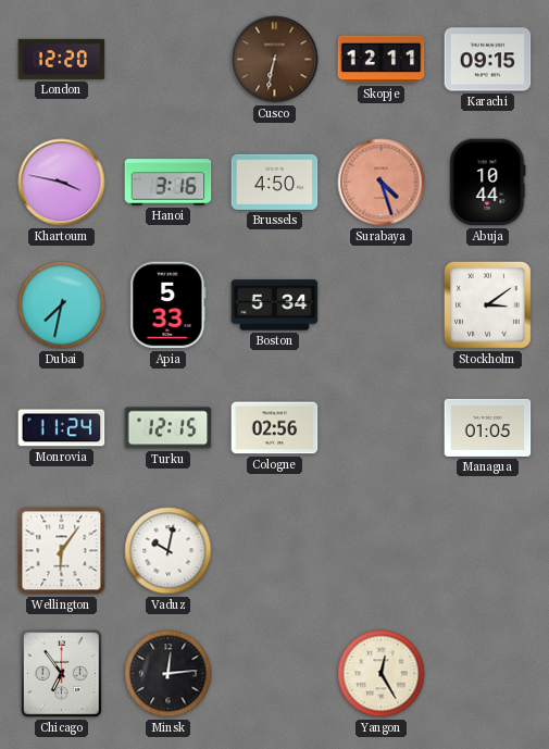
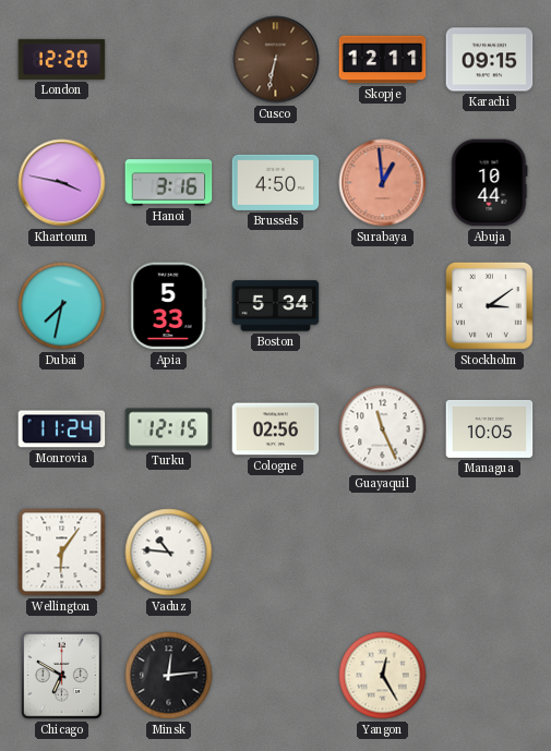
Surabaya: 4:27 -> 12:59 (383, 183)
Guayaquil: none -> 11:26 (383, 429)
Managua: 01:05 -> 10:05 (490, 428)
Vaduz: 10:02 -> 10:46 (169, 553)
Chicago: 6:54 -> 6:50 (62, 676)
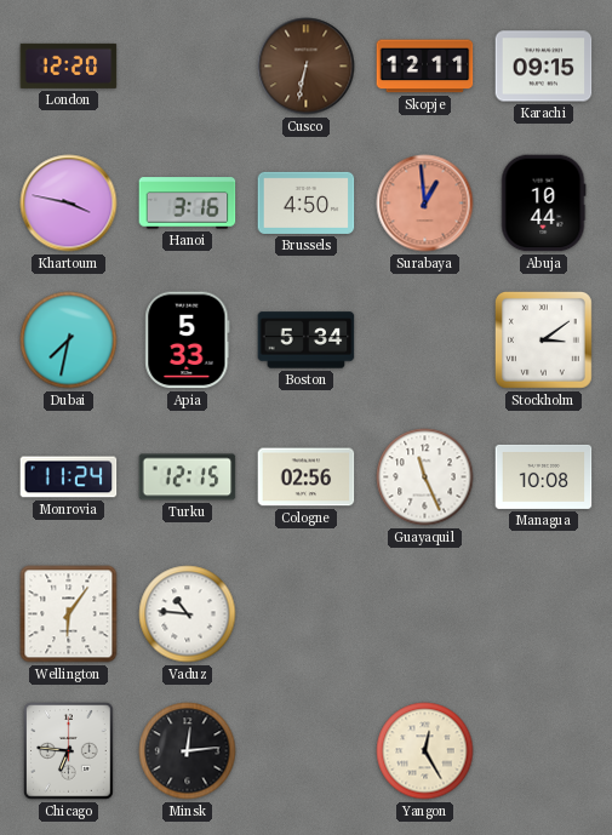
Managua: 10:05 -> 10:08 (544, 476)
Chicago: 6:50 -> 6:46 (69, 751)
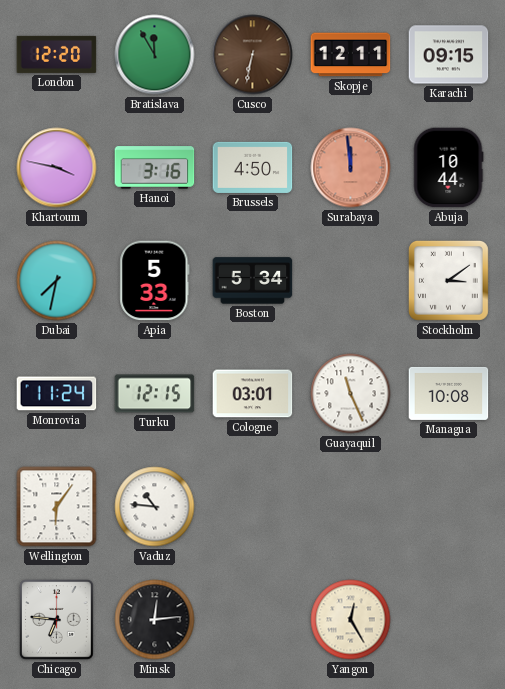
Bratislava: none -> 11:55 (155, 55)
Surabaya: 12:59 -> 11:59 (351, 168)
Cologne: 02:56 -> 03:01 (253, 394)
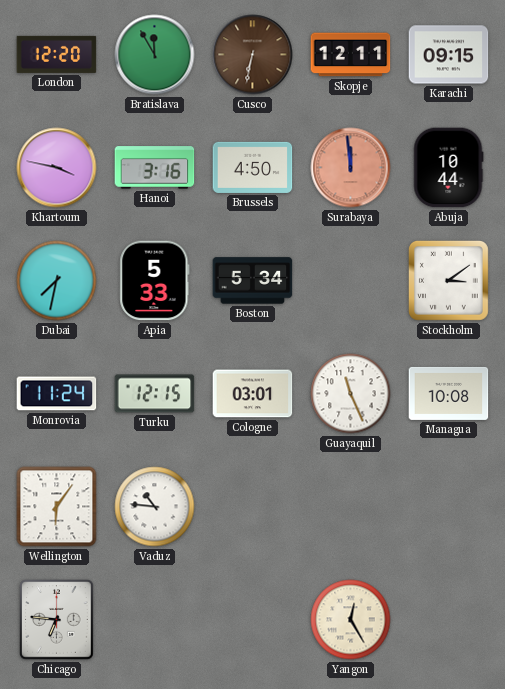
Minsk: 12:14 -> none (155, 620)
